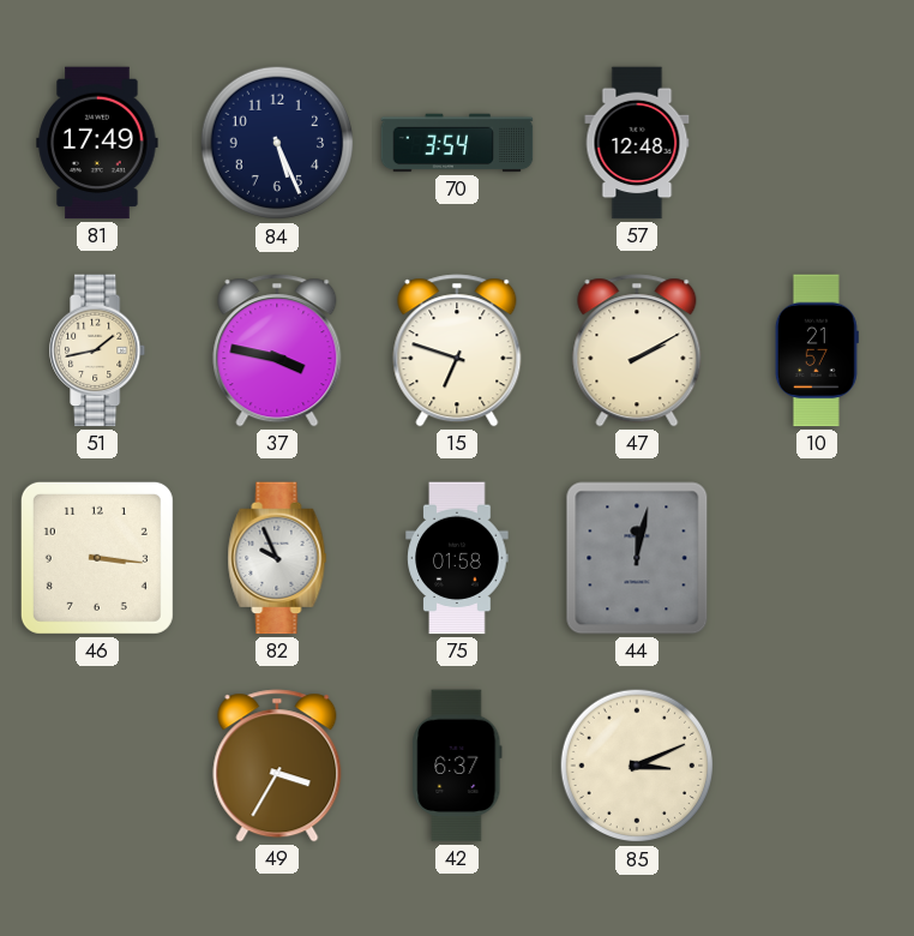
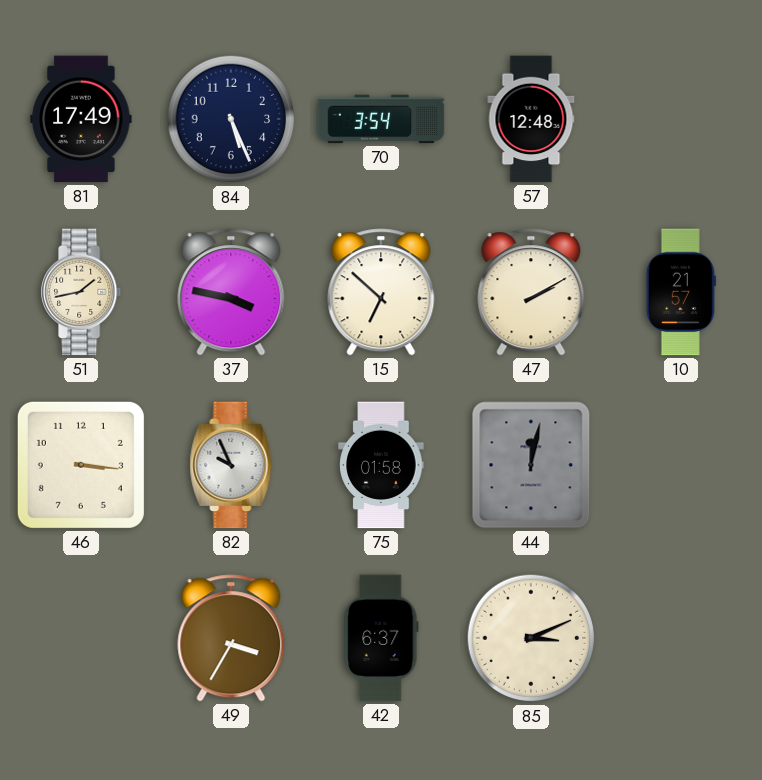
15: 6:48 -> 6:52 (381, 292)
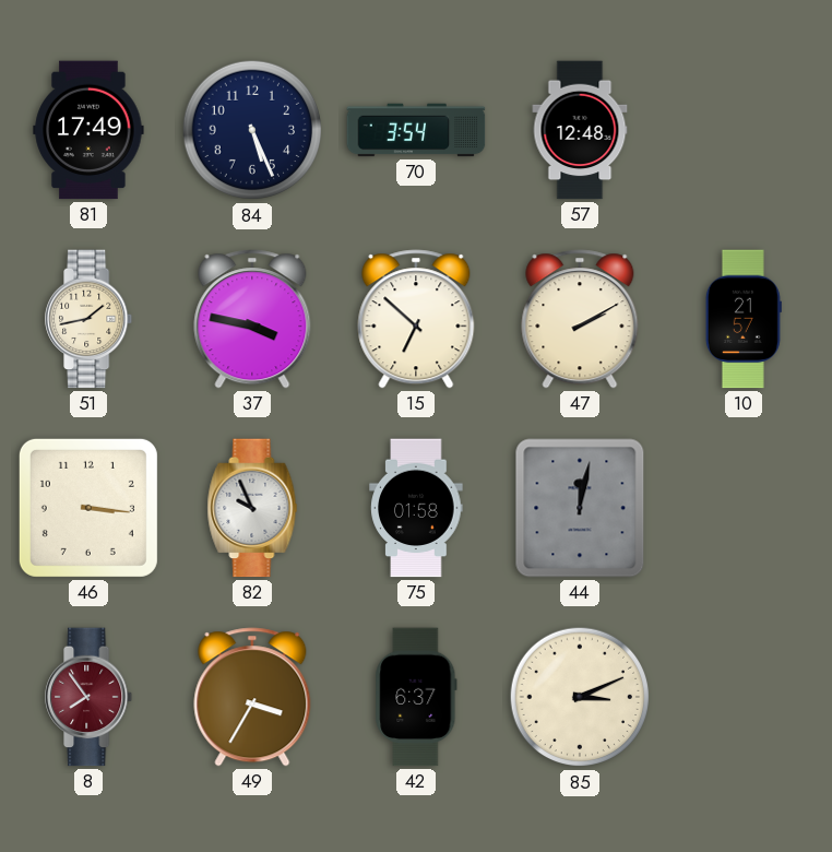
8: none -> 7:54 (90, 697)
